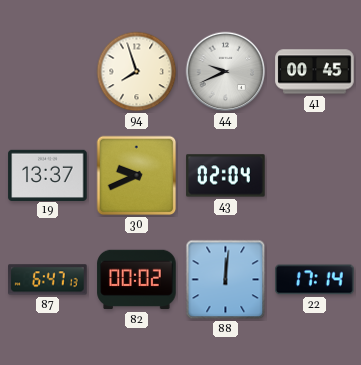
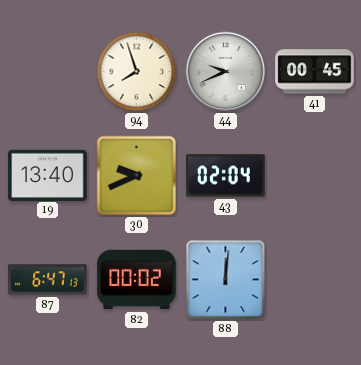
19: 13:37 -> 13:40 (48, 175)
22: 17:14 -> none (315, 280)
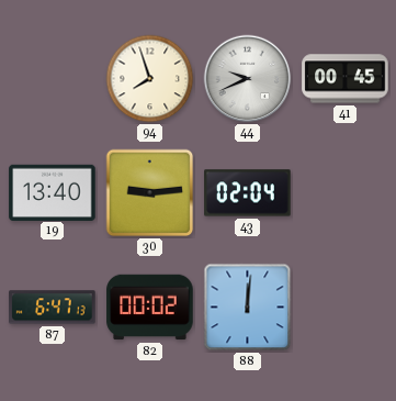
30: 9:41 -> 9:14 (150, 193)
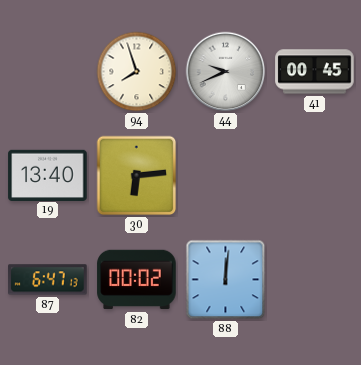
30: 9:14 -> 6:14 (137, 176)
43: 02:04 -> none (248, 193)
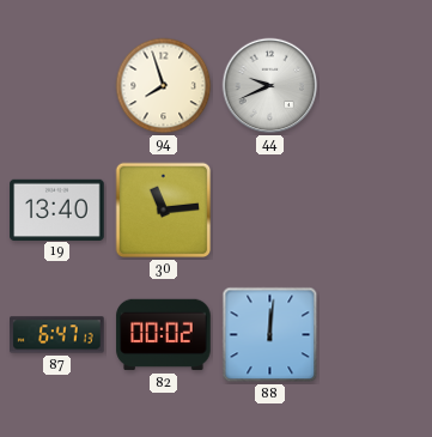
41: 00:45 -> none (315, 72)
30: 6:14 -> 11:14 (164, 211)
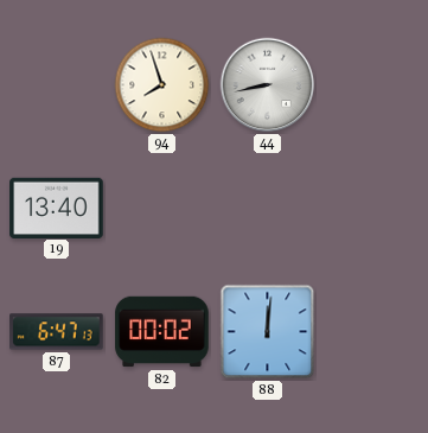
44: 9:41 -> 8:43 (268, 85)
30: 11:14 -> none (164, 211)
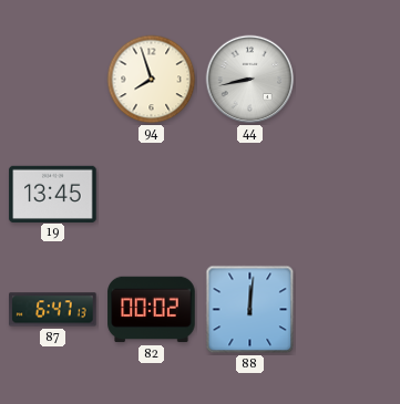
19: 13:40 -> 13:45 (53, 194)
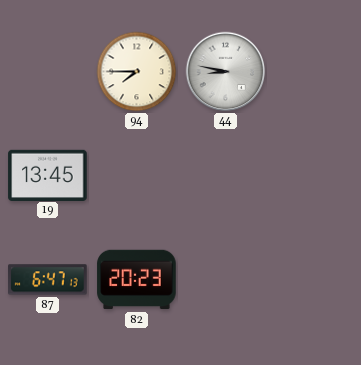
94: 7:57 -> 7:45 (137, 72)
44: 8:43 -> 8:47 (226, 72)
82: 00:02 -> 20:23 (137, 280)
88: 12:01 -> none (250, 310)
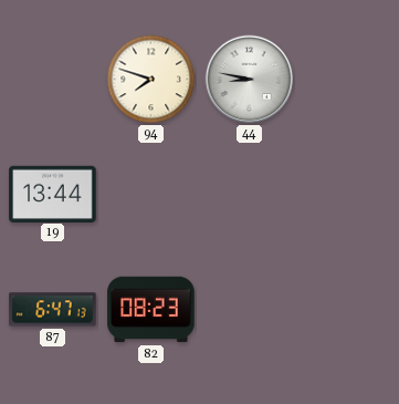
94: 7:45 -> 7:48 (151, 80)
19: 13:45 -> 13:44 (53, 194)
82: 20:23 -> 08:23 (151, 310)
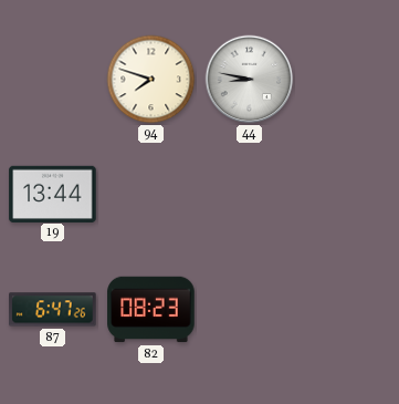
87: 6:47:13 -> 6:47:26 (53, 310)
